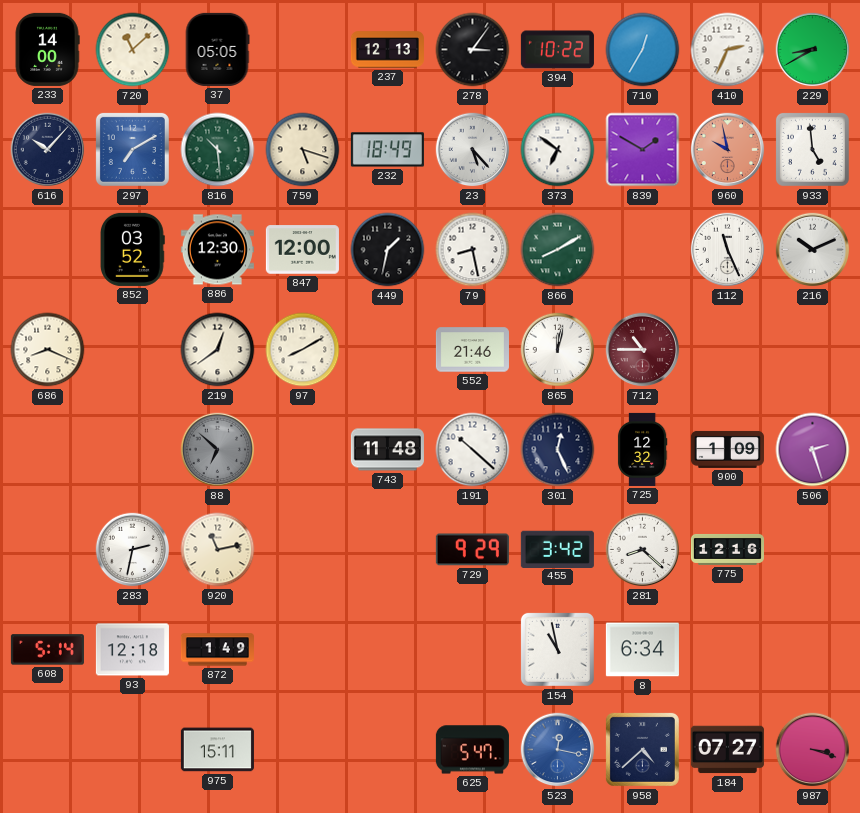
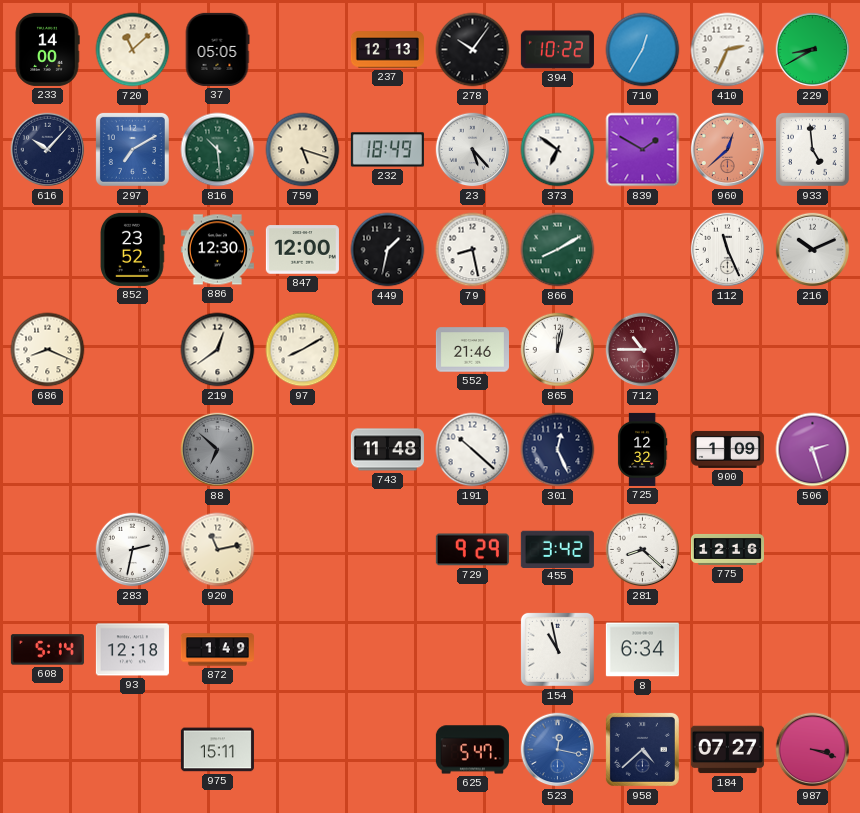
278: 3:06 -> 10:06 (473, 50)
960: 9:58 -> 12:38 (728, 150)
852: 03:52 -> 23:52 (133, 249)
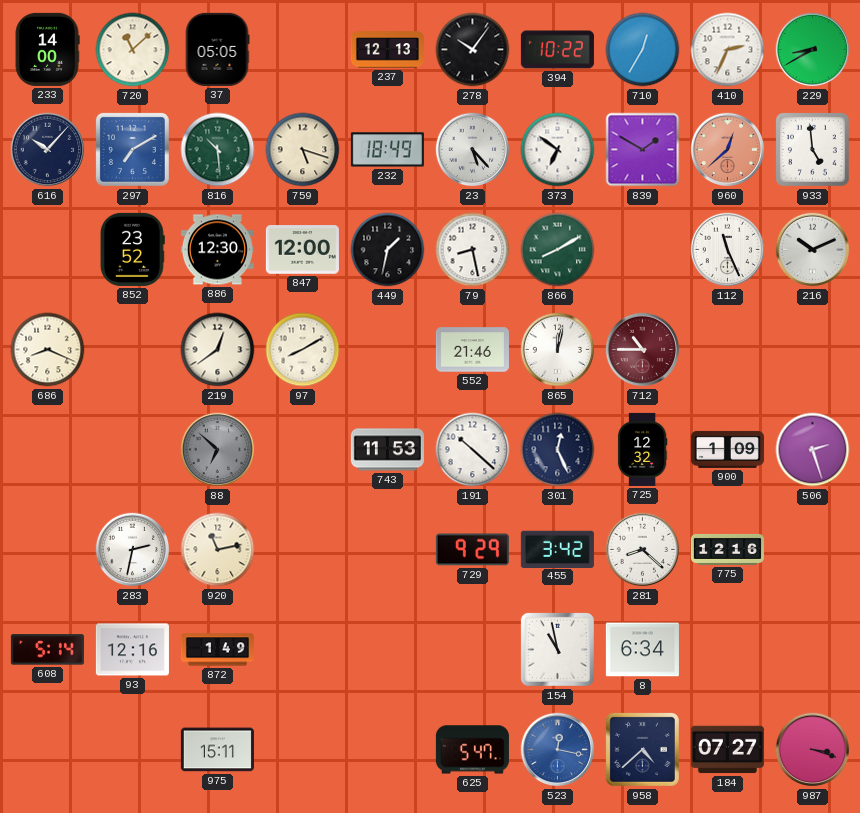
743: 11:48 -> 11:53 (387, 450)
93: 12:18 -> 12:16 (132, 650)
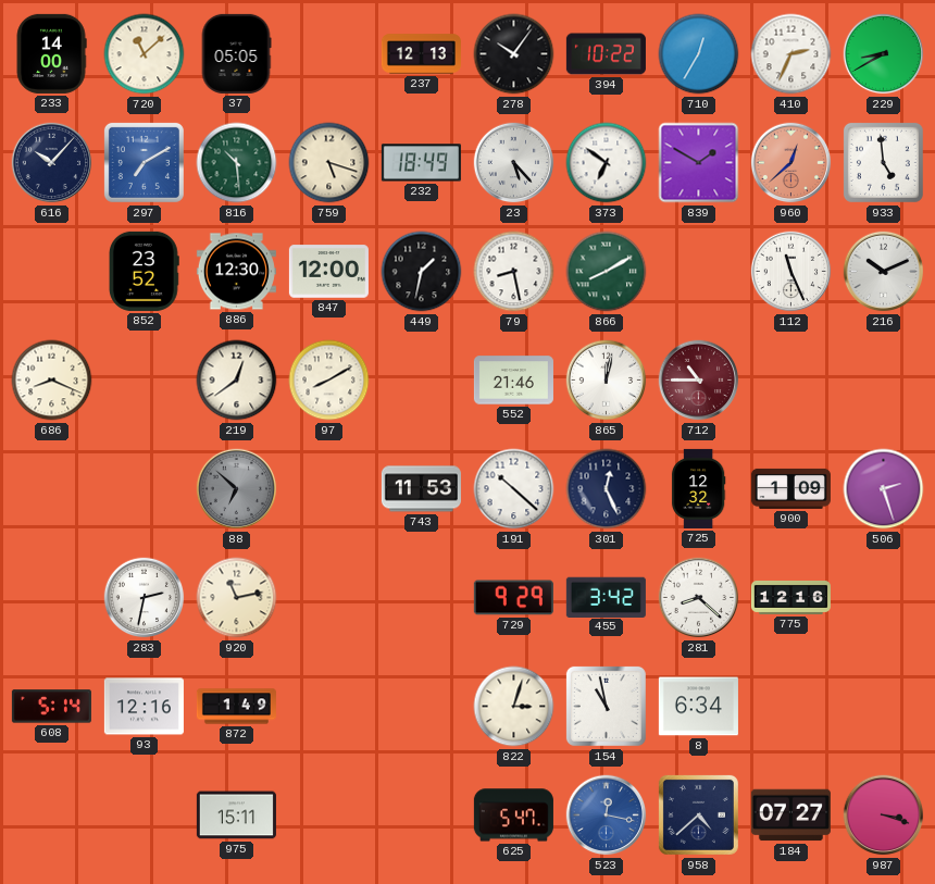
822: none -> 3:03 (514, 707)
